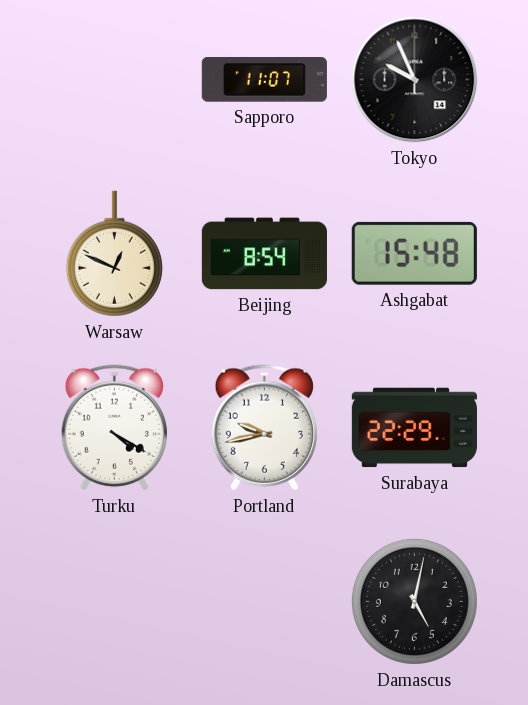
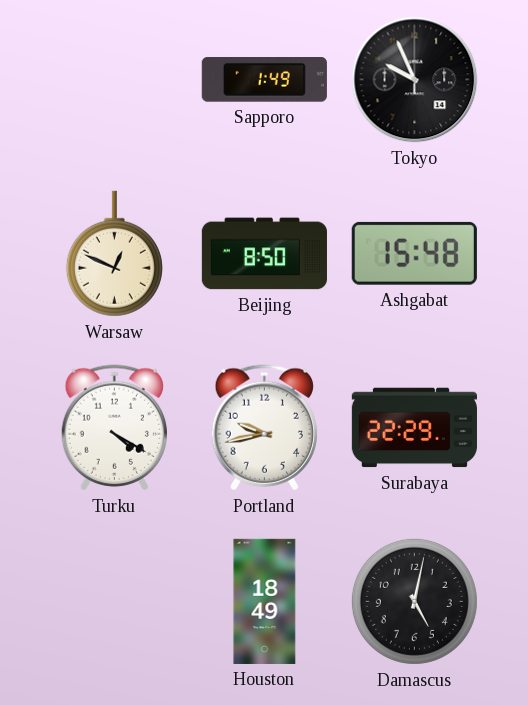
Sapporo: 11:07 -> 1:49 (264, 80)
Beijing: 8:54 -> 8:50 (264, 254)
Houston: none -> 18:49 (265, 601)
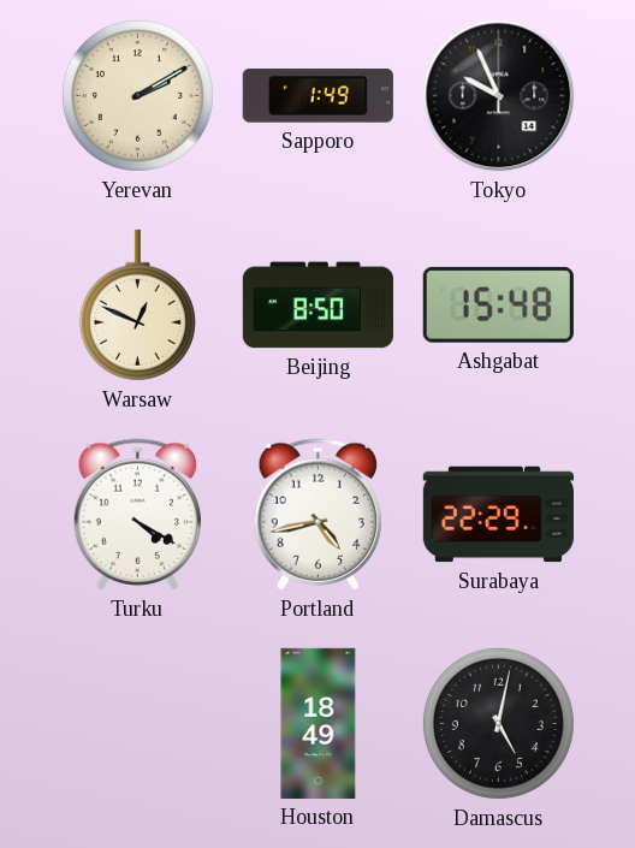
Yerevan: none -> 2:10 (137, 95)
Portland: 9:43 -> 4:43 (317, 515)
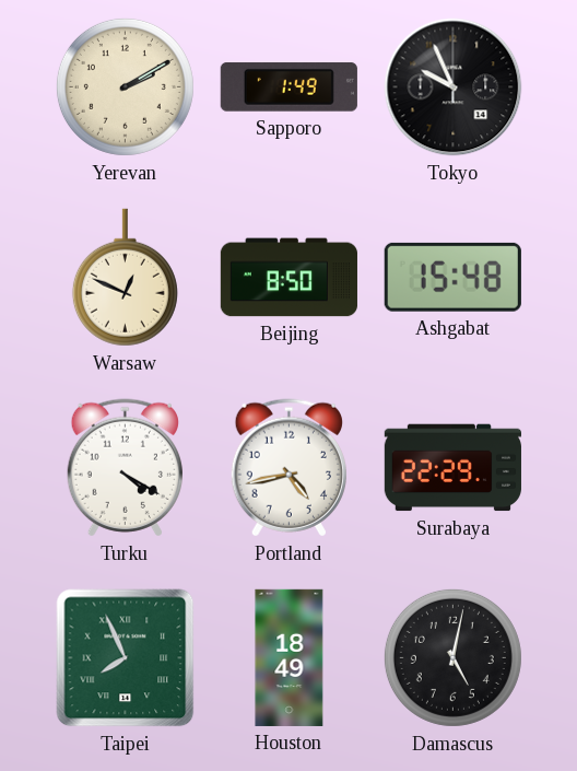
Taipei: none -> 7:56 (126, 658)
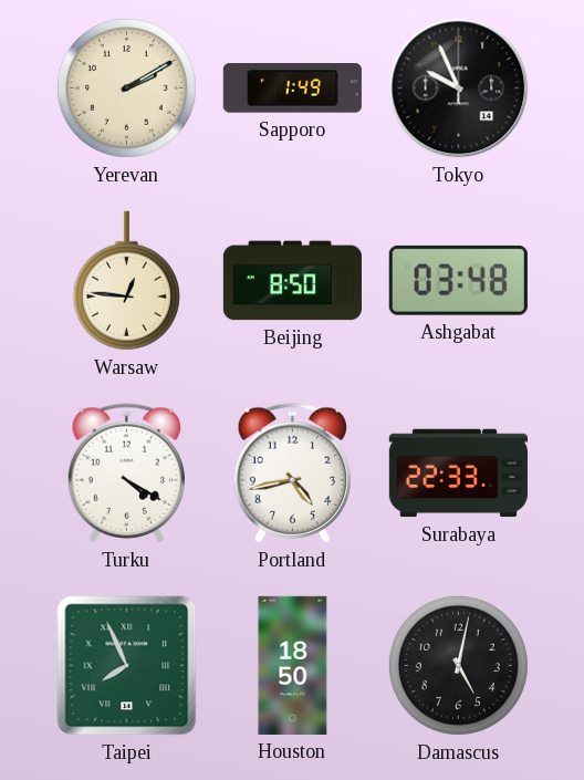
Warsaw: 12:49 -> 12:46 (126, 281)
Ashgabat: 15:48 -> 03:48 (458, 280)
Surabaya: 22:29 -> 22:33 (458, 474)
Houston: 18:49 -> 18:50 (293, 665)
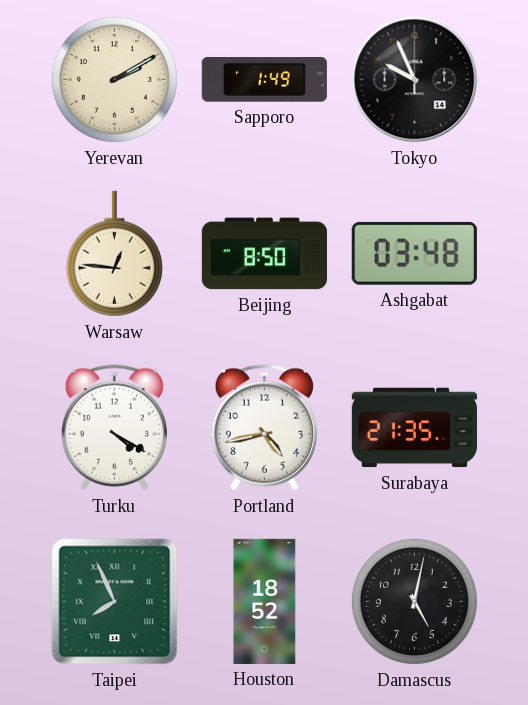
Surabaya: 22:33 -> 21:35 (414, 428)
Houston: 18:50 -> 18:52 (265, 601)
